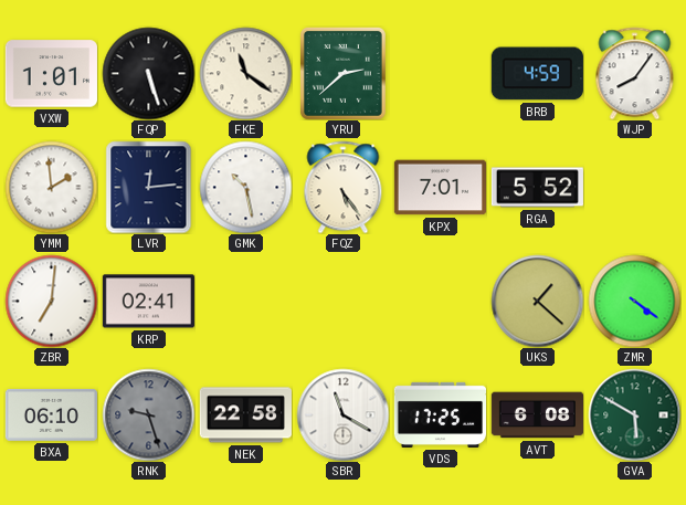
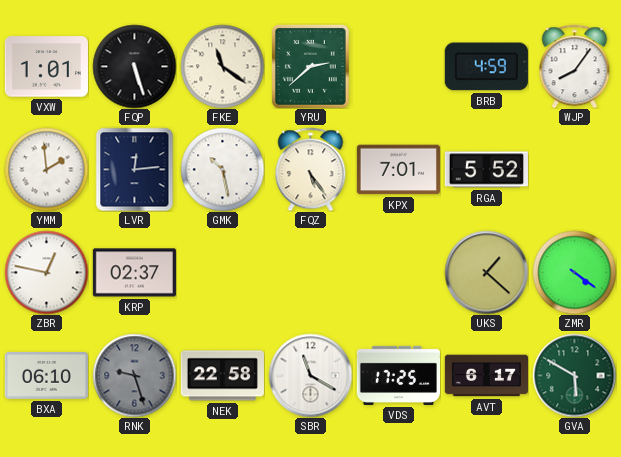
ZBR: 7:01 -> 12:47 (46, 272)
KRP: 02:41 -> 02:37 (134, 273)
AVT: 6:08 -> 6:17 (486, 376)
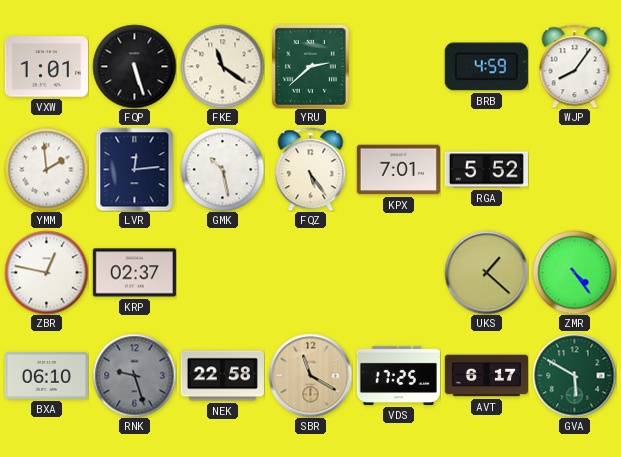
ZMR: 4:21 -> 4:24 (574, 272)
SBR dial: white -> champagne (310, 375)
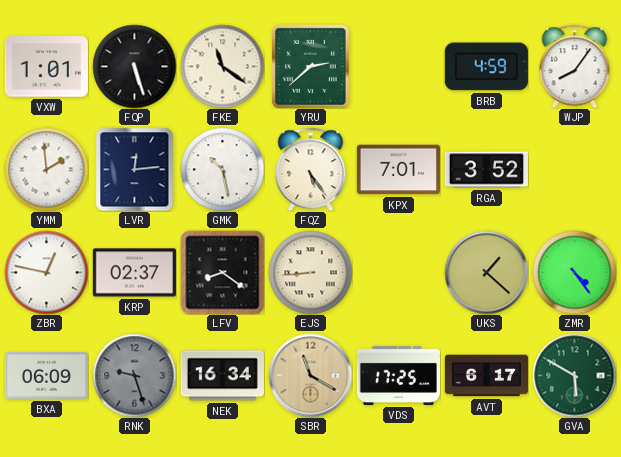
RGA: 5:52 -> 3:52 (486, 170)
LFV: none -> 8:21 (222, 272)
EJS: none -> 8:44 (310, 272)
BXA: 06:10 -> 06:09 (46, 375)
NEK: 22:58 -> 16:34 (222, 376)
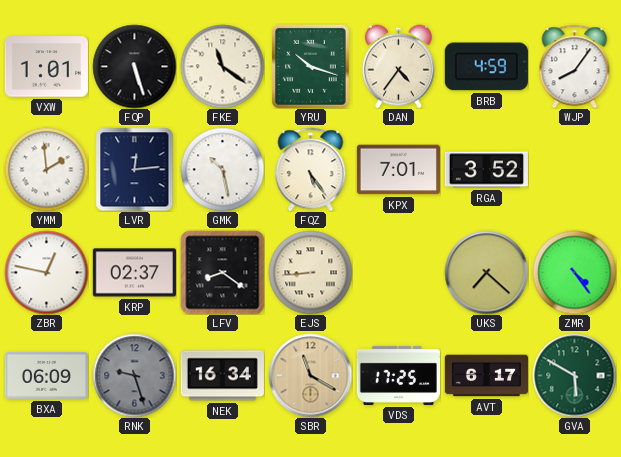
YRU: 2:38 -> 10:18 (310, 66)
DAN: none -> 4:36 (398, 66)
UKS: 1:22 -> 7:22 (486, 272)
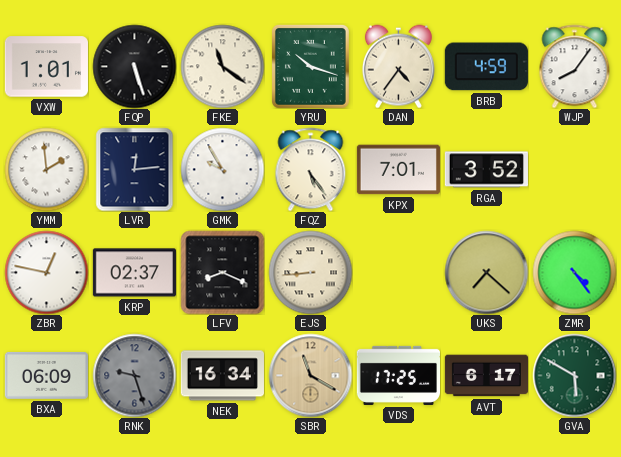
GMK: 10:28 -> 9:55 (222, 169)
LFV: 8:21 -> 8:19 (222, 272)
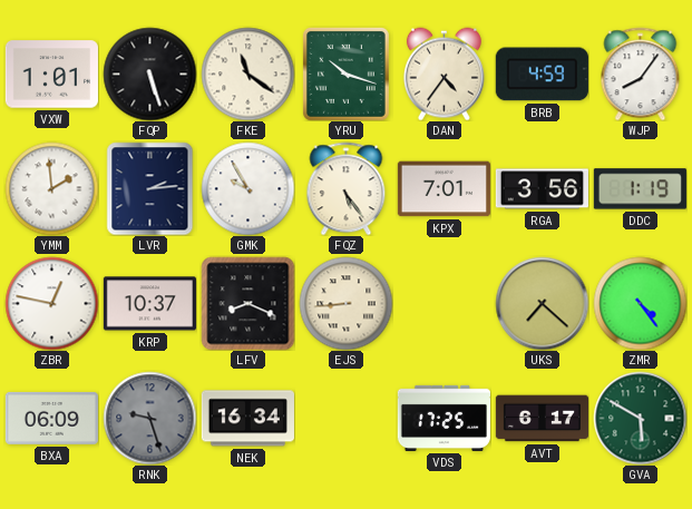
LVR: 12:14 -> 2:14 (150, 188)
RGA: 3:52 -> 3:56 (542, 189)
DDC: none -> 1:19 (640, 189)
KRP: 02:37 -> 10:37 (149, 304)
SBR: 11:20 -> none (310, 375)
